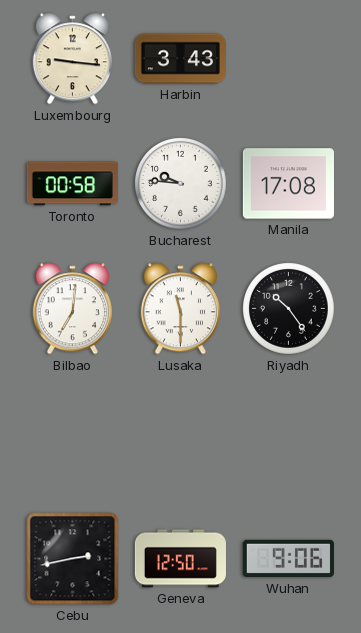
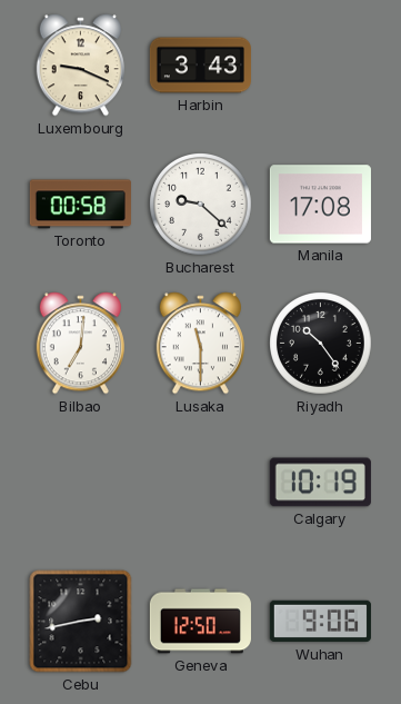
Luxembourg: 9:16 -> 9:19 (80, 66)
Bucharest: 9:46 -> 9:22 (201, 205)
Calgary: none -> 10:19 (320, 483)
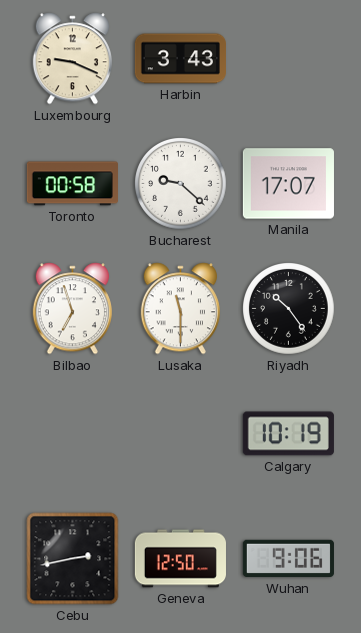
Manila: 17:08 -> 17:07 (288, 184)
Bilbao: 7:01 -> 6:57 (72, 309)
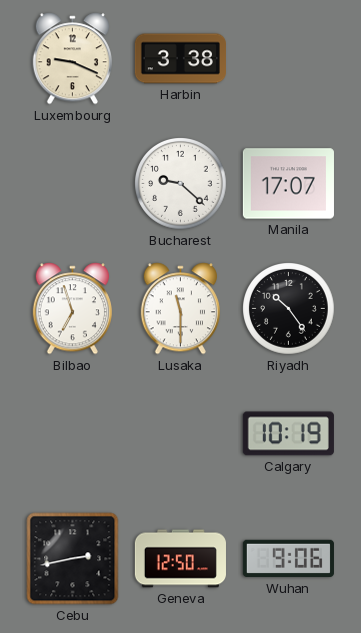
Harbin: 3:43 -> 3:38 (180, 59)
Toronto: 00:58 -> none (72, 184)
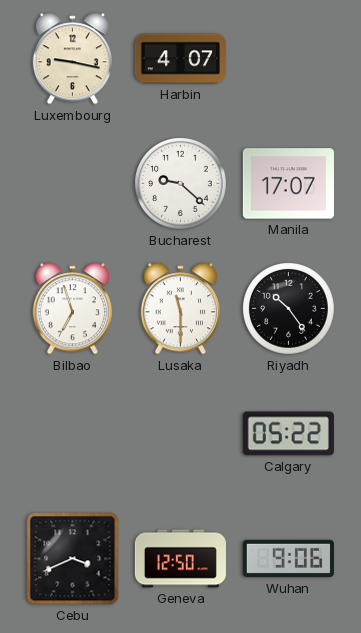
Luxembourg: 9:19 -> 9:17 (72, 59)
Harbin: 3:38 -> 4:07 (180, 59)
Calgary: 10:19 -> 05:22 (288, 434)
Cebu: 2:43 -> 3:41 (73, 559)
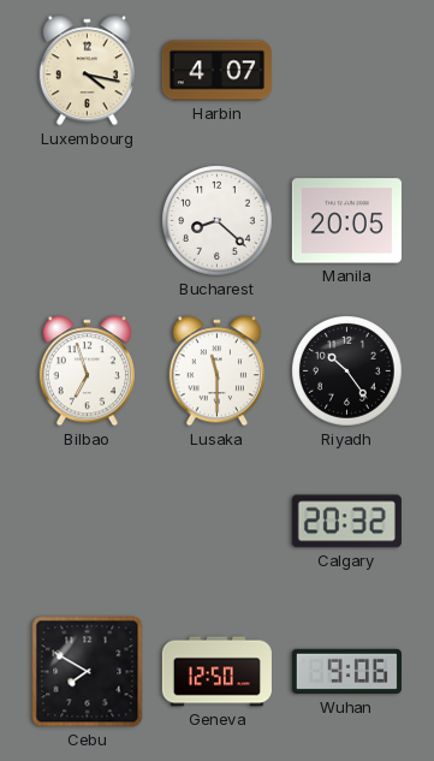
Luxembourg: 9:17 -> 4:17 (87, 71)
Bucharest: 9:22 -> 8:22 (218, 221)
Manila: 17:07 -> 20:05 (346, 221)
Calgary: 05:22 -> 20:32 (346, 522)
Cebu: 3:41 -> 7:50 (88, 672)
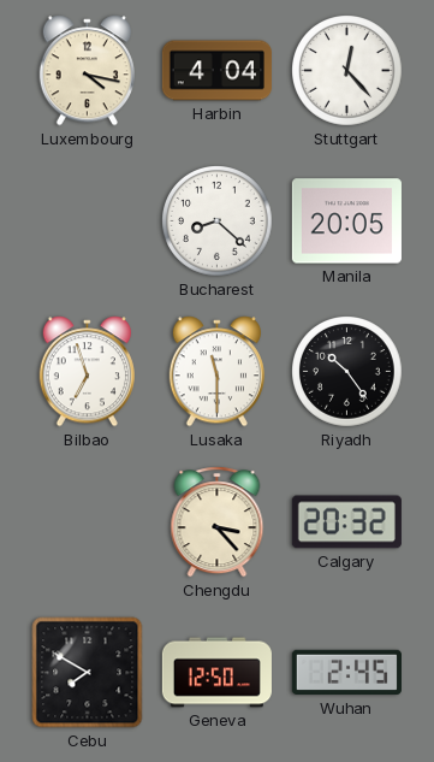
Harbin: 4:07 -> 4:04 (216, 71)
Stuttgart: none -> 12:23 (347, 71)
Chengdu: none -> 3:23 (218, 522)
Wuhan: 9:06 -> 2:45 (346, 673)
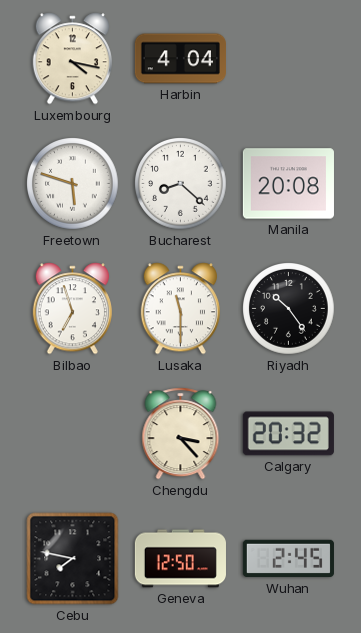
Stuttgart: 12:23 -> none (347, 71)
Freetown: none -> 5:48 (73, 184)
Manila: 20:05 -> 20:08 (288, 184)
Cebu: 7:50 -> 7:47 (73, 559)
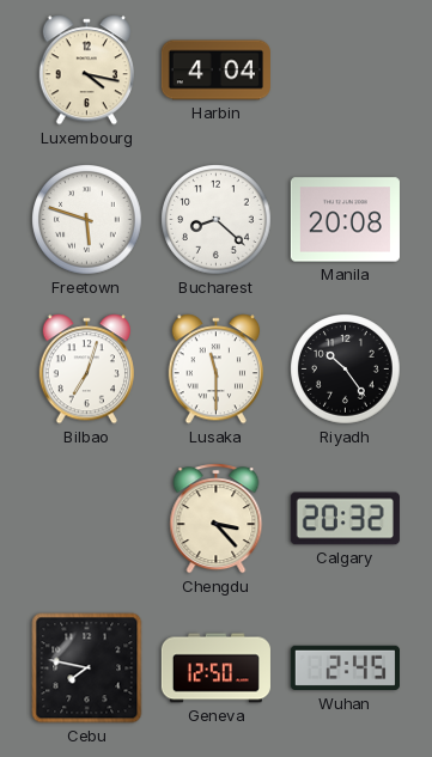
Bilbao: 6:57 -> 7:03 (86, 370)
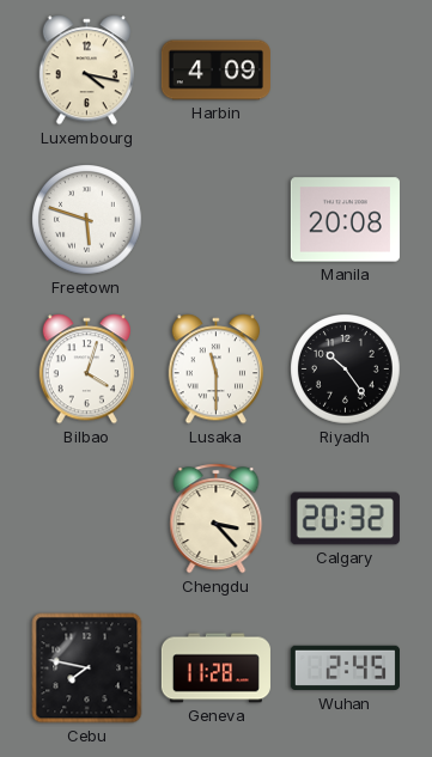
Harbin: 4:04 -> 4:09 (215, 71)
Bucharest: 8:22 -> none (217, 220)
Bilbao: 7:03 -> 4:03 (86, 370)
Geneva: 12:50 -> 11:28 (215, 669)
